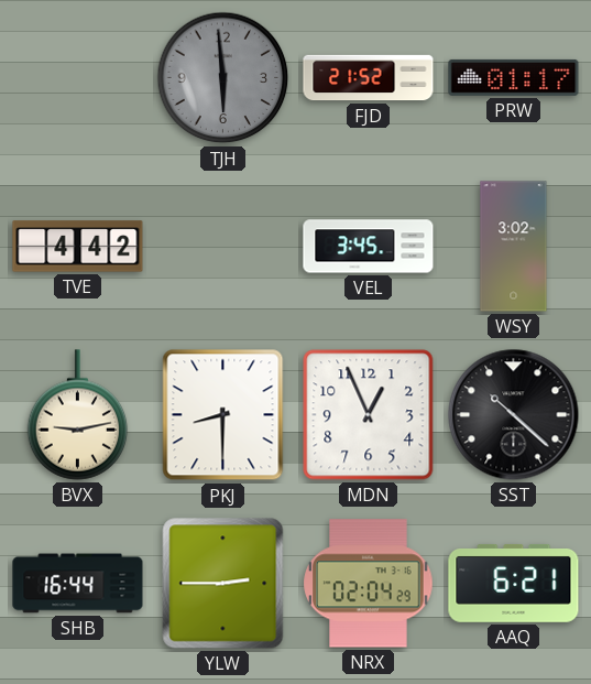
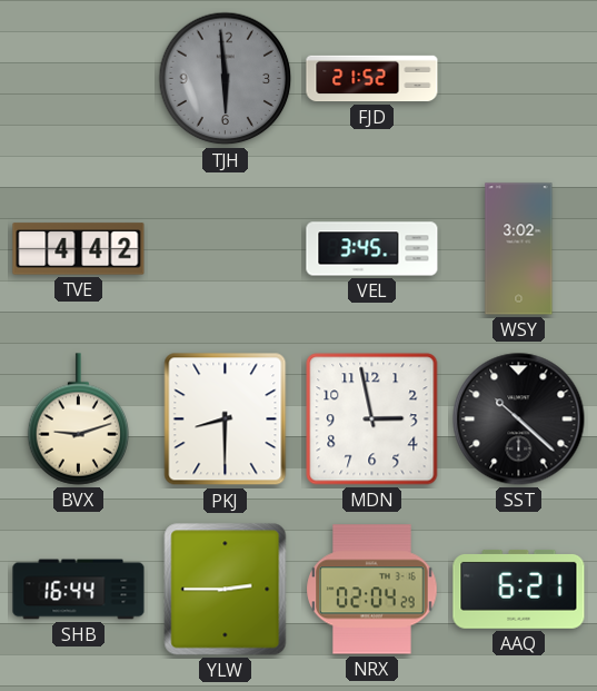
PRW: 01:17 -> none (514, 77)
BVX: 9:13 -> 9:12 (79, 419)
MDN: 12:56 -> 2:58 (372, 419)
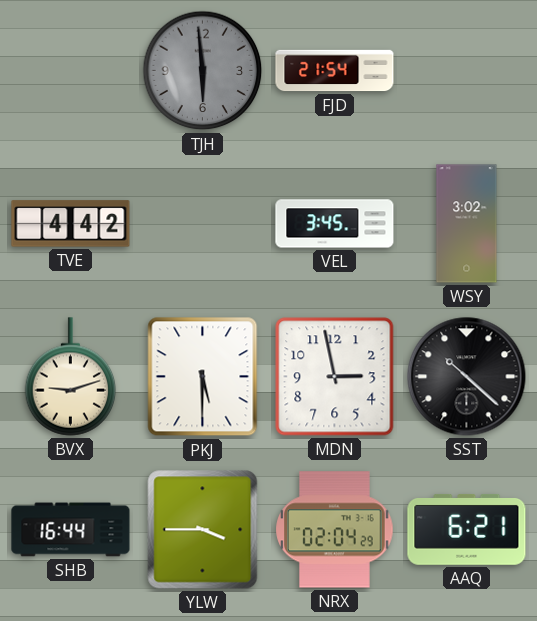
FJD: 21:52 -> 21:54 (335, 71)
PKJ: 8:30 -> 5:30 (203, 377)
YLW: 2:45 -> 3:45 (203, 530)
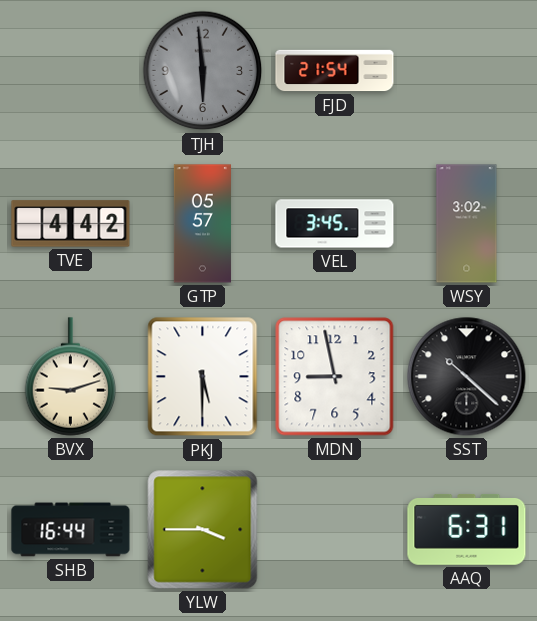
GTP: none -> 05:57 (202, 224)
MDN: 2:58 -> 8:58 (335, 377)
NRX: 02:04 -> none (335, 530)
AAQ: 6:21 -> 6:31 (467, 529)
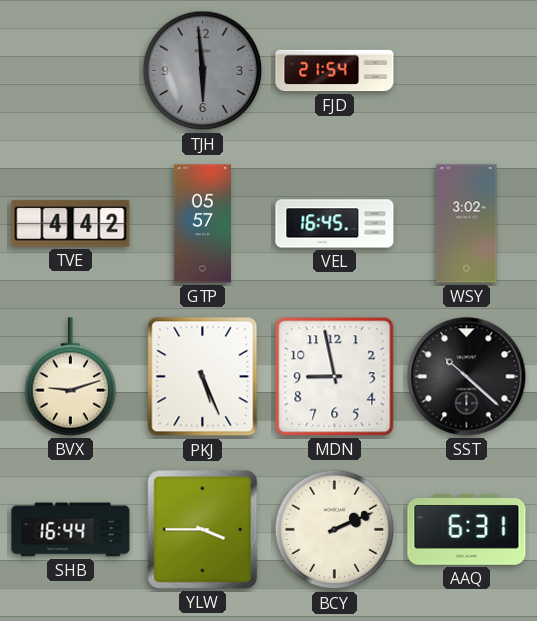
VEL: 3:45 -> 16:45 (335, 224)
PKJ: 5:30 -> 5:26 (203, 377)
BCY: none -> 2:11 (335, 530)
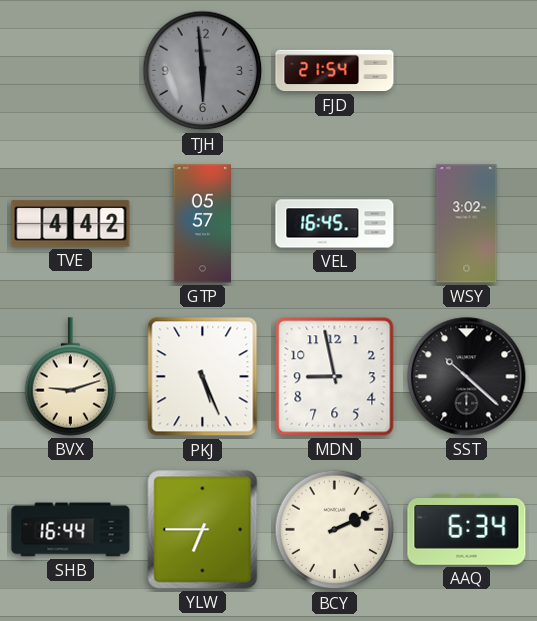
YLW: 3:45 -> 6:45 (203, 530)
AAQ: 6:31 -> 6:34 (467, 529)
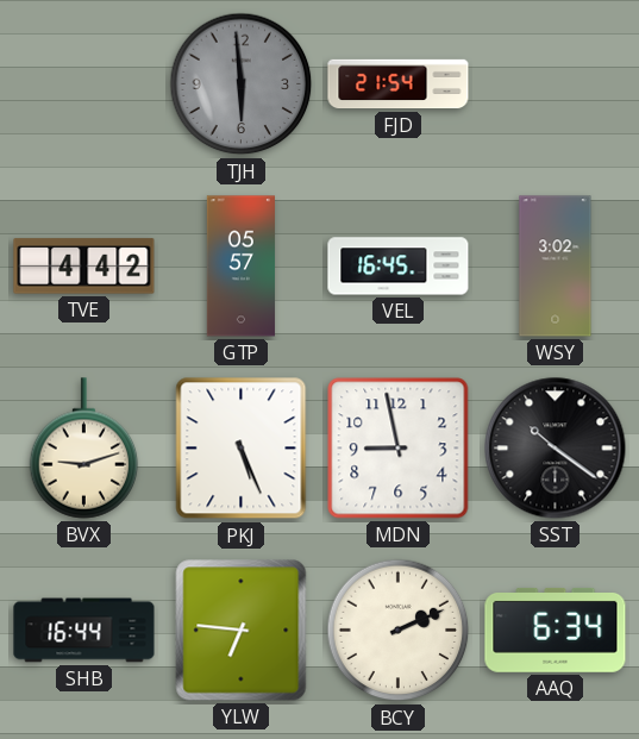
SST: 10:22 -> 10:21 (556, 449)
YLW: 6:45 -> 6:46 (242, 631)
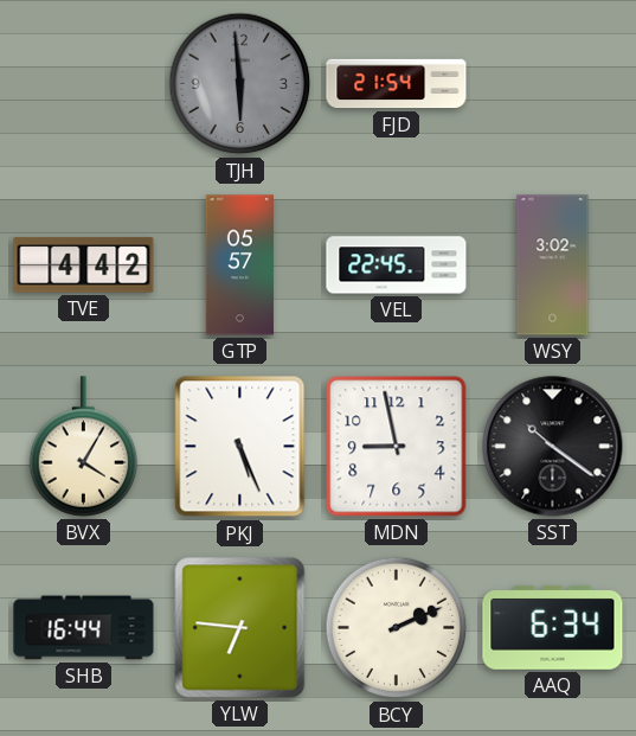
VEL: 16:45 -> 22:45 (397, 265)
BVX: 9:12 -> 4:05 (84, 447)
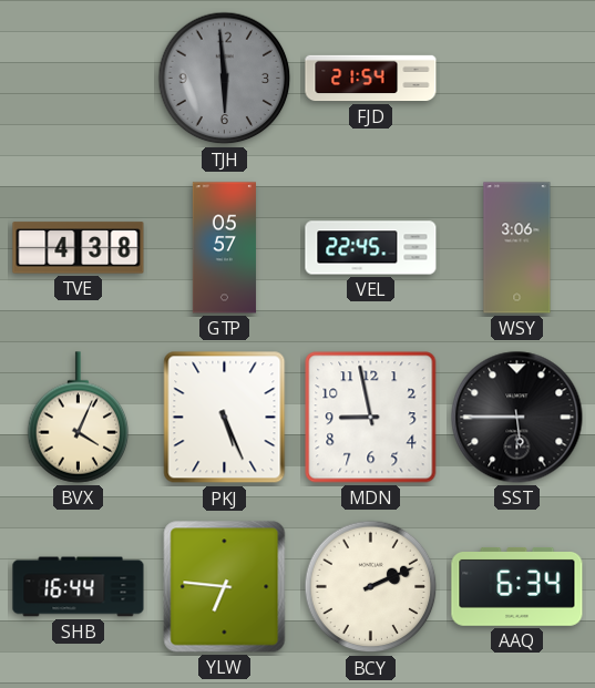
TVE: 4:42 -> 4:38 (79, 248)
WSY: 3:02 -> 3:06 (517, 248)
BVX: 4:05 -> 4:04 (79, 418)
SST: 10:21 -> 5:45 (517, 418)
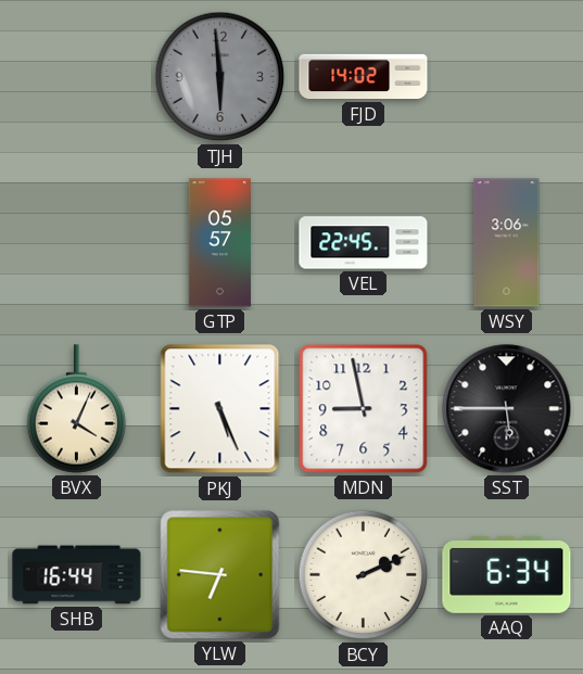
FJD: 21:54 -> 14:02 (364, 77)
TVE: 4:38 -> none (79, 248)
